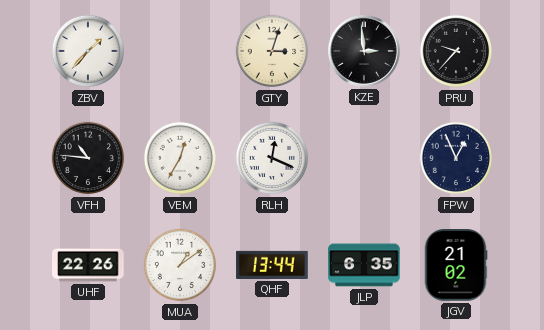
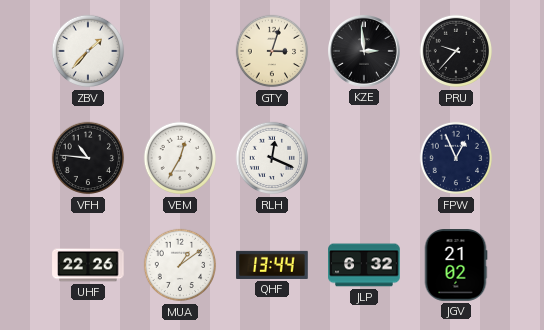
JLP: 6:35 -> 6:32 (364, 265)
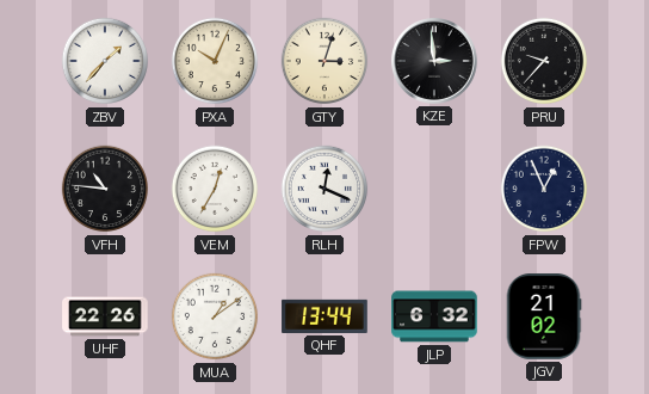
PXA: none -> 10:04 (215, 61)
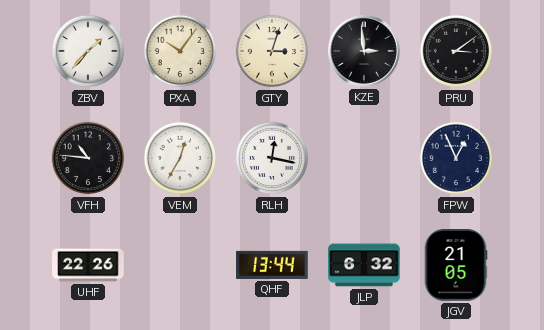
PXA: 10:04 -> 10:06 (180, 51)
PRU: 9:37 -> 3:09 (456, 51)
RLH: 12:19 -> 12:17 (272, 158)
MUA: 1:09 -> none (215, 316)
JGV: 21:02 -> 21:05 (456, 265)
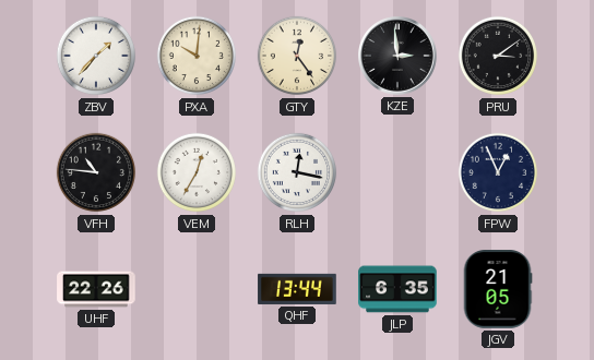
PXA: 10:06 -> 10:01 (197, 56)
GTY: 3:03 -> 12:24 (297, 56)
JLP: 6:32 -> 6:35 (397, 289)
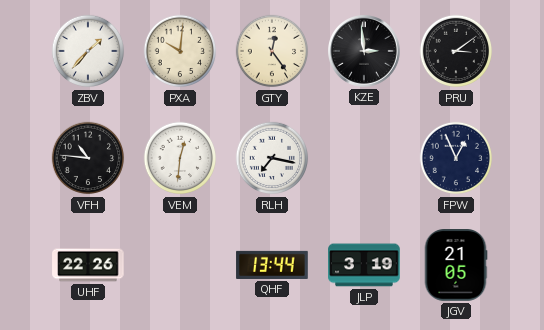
VEM: 12:35 -> 12:31 (180, 158)
RLH: 12:17 -> 7:17 (272, 158)
JLP: 6:35 -> 3:19 (364, 265)
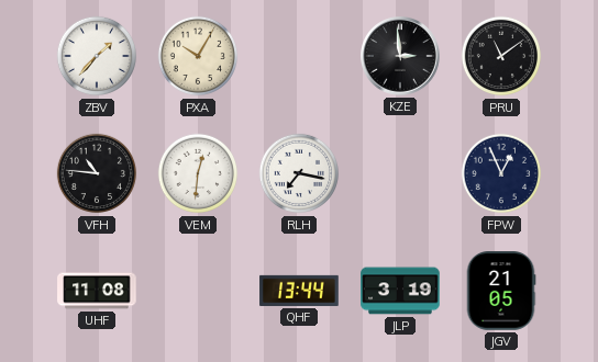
PXA: 10:01 -> 10:05 (198, 56)
GTY: 12:24 -> none (272, 51)
PRU: 3:09 -> 11:09 (501, 56)
UHF: 22:26 -> 11:08 (97, 291)
